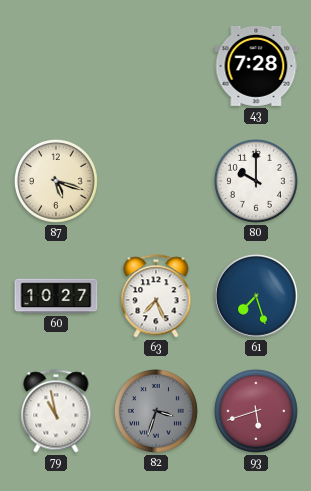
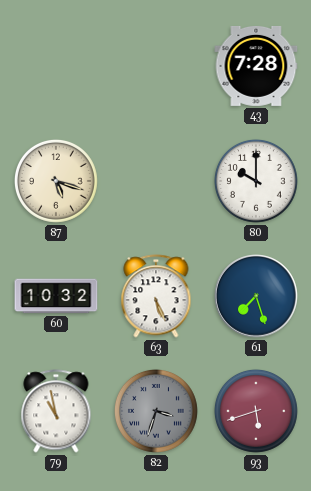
60: 10:27 -> 10:32 (56, 296)
63: 7:26 -> 5:26 (156, 296)
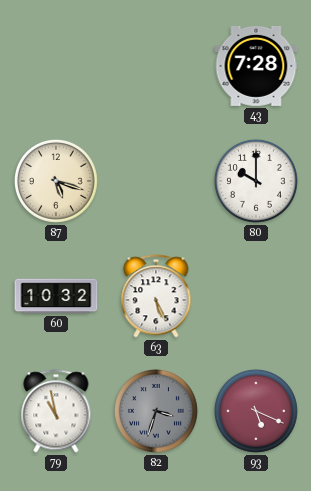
61: 7:27 -> none (256, 296)
93: 5:42 -> 5:19 (256, 411)
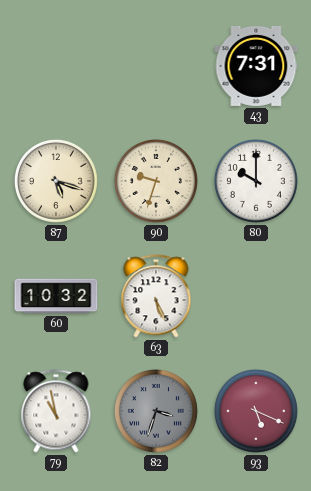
43: 7:28 -> 7:31 (256, 66)
90: none -> 9:33 (156, 181)
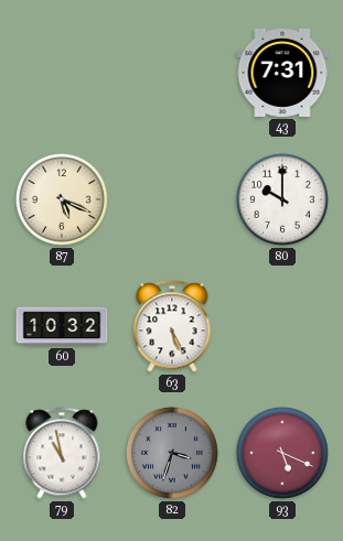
87: 5:18 -> 5:19 (62, 199)
90: 9:33 -> none (156, 181)
